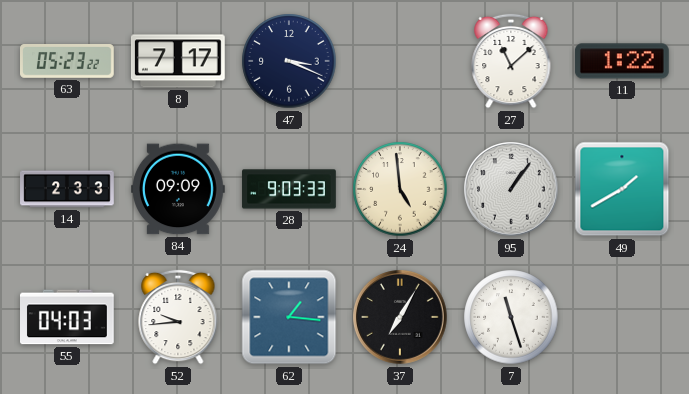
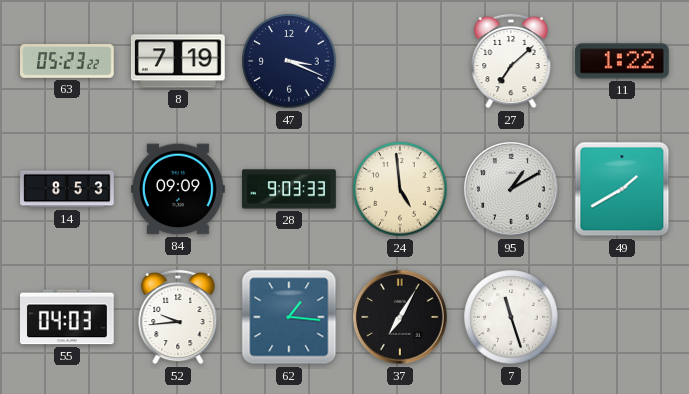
8: 7:17 -> 7:19 (178, 61)
27: 11:08 -> 7:08 (511, 61)
14: 2:33 -> 8:53 (67, 189)
95: 1:06 -> 1:10 (511, 189)
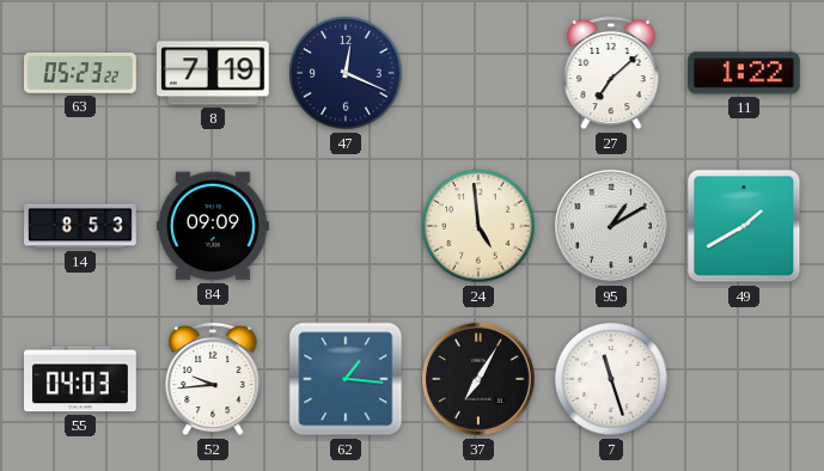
47: 3:19 -> 12:19 (346, 73)
28: 9:03 -> none (289, 189)
